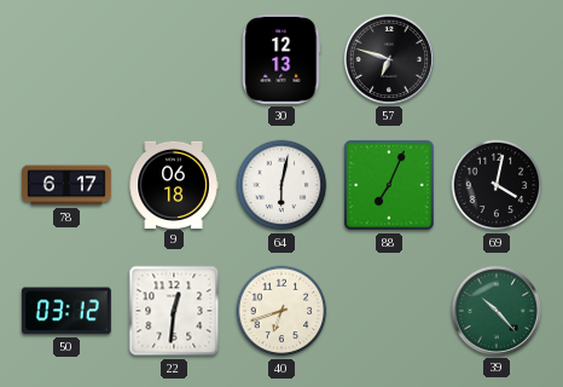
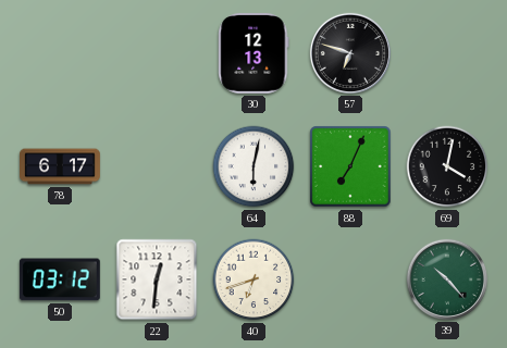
9: 06:18 -> none (174, 184)
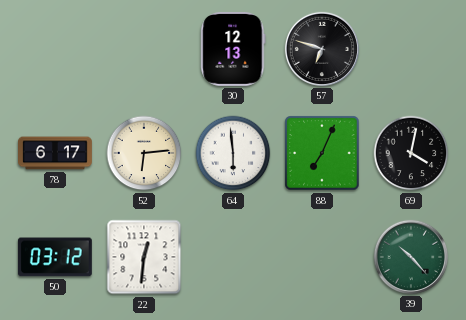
52: none -> 6:14 (144, 153)
64: 6:02 -> 5:59 (233, 153)
40: 6:42 -> none (253, 279)
